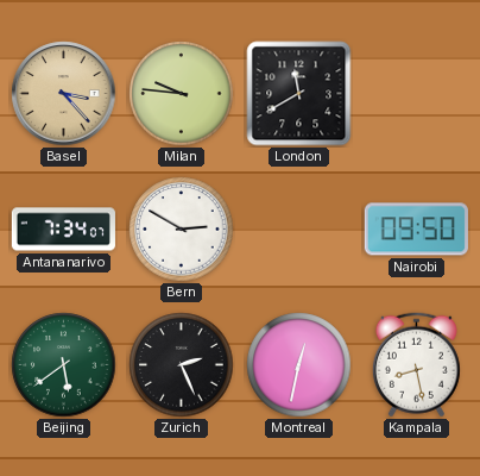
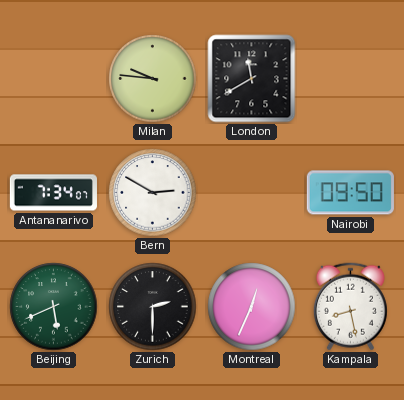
Basel: 3:23 -> none (64, 94)
Beijing: 5:39 -> 5:41 (54, 307)
Zurich: 2:26 -> 2:30 (153, 307)
Montreal: 12:32 -> 12:34 (252, 307)
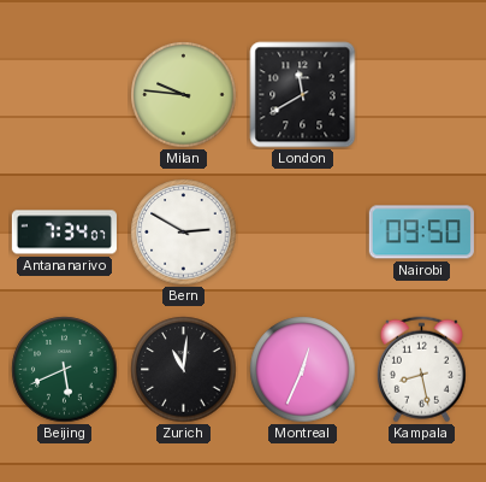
Zurich: 2:30 -> 11:01 (184, 370)
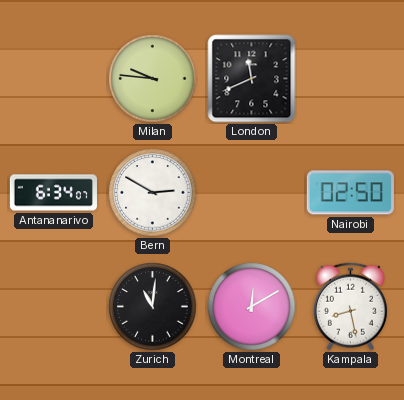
London: 11:40 -> 11:41 (252, 79)
Antananarivo: 7:34 -> 6:34 (53, 193)
Nairobi: 09:50 -> 02:50 (350, 193)
Beijing: 5:41 -> none (65, 370)
Montreal: 12:34 -> 12:10 (252, 307)
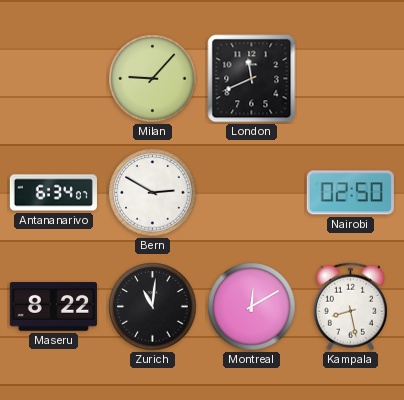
Milan: 9:46 -> 9:07 (153, 79)
Maseru: none -> 8:22 (53, 307)
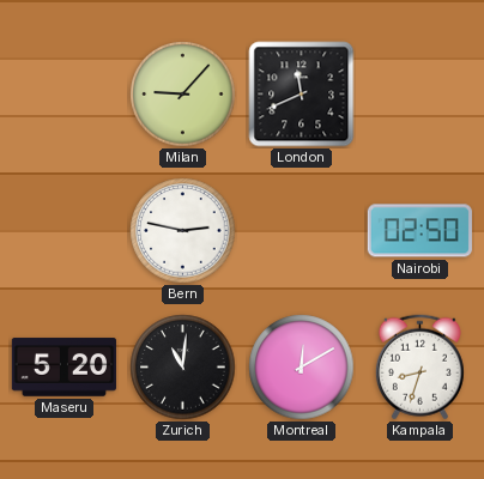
Antananarivo: 6:34 -> none (53, 193)
Bern: 2:50 -> 2:47 (183, 231)
Maseru: 8:22 -> 5:20 (63, 368)
Kampala: 8:28 -> 8:33 (419, 368)
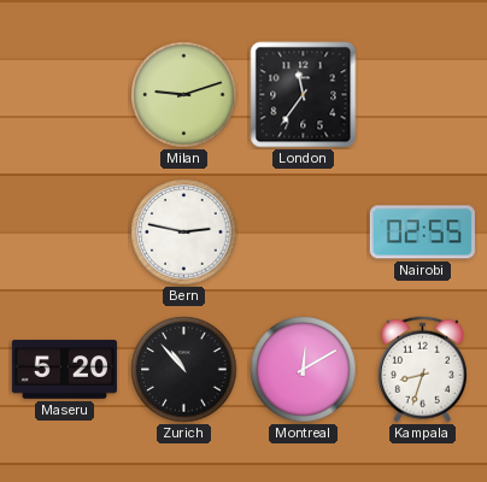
Milan: 9:07 -> 9:12 (184, 95)
London: 11:41 -> 11:36 (304, 95)
Nairobi: 02:50 -> 02:55 (422, 233)
Zurich: 11:01 -> 10:53 (184, 370)
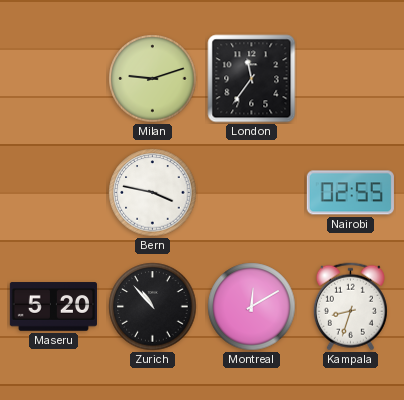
Bern: 2:47 -> 3:47 (153, 193)
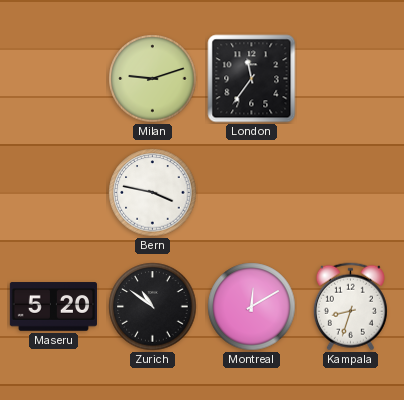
Nairobi: 02:55 -> none (350, 193)
Zurich: 10:53 -> 10:51 (153, 307)
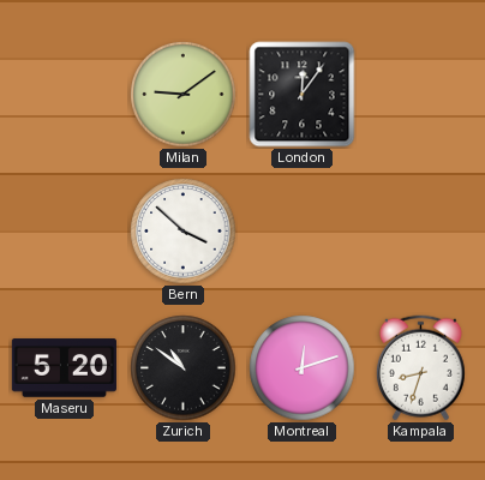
Milan: 9:12 -> 9:09 (184, 95)
London: 11:36 -> 12:06 (303, 95)
Bern: 3:47 -> 3:52 (184, 232)
Montreal: 12:10 -> 12:12 (303, 368)
